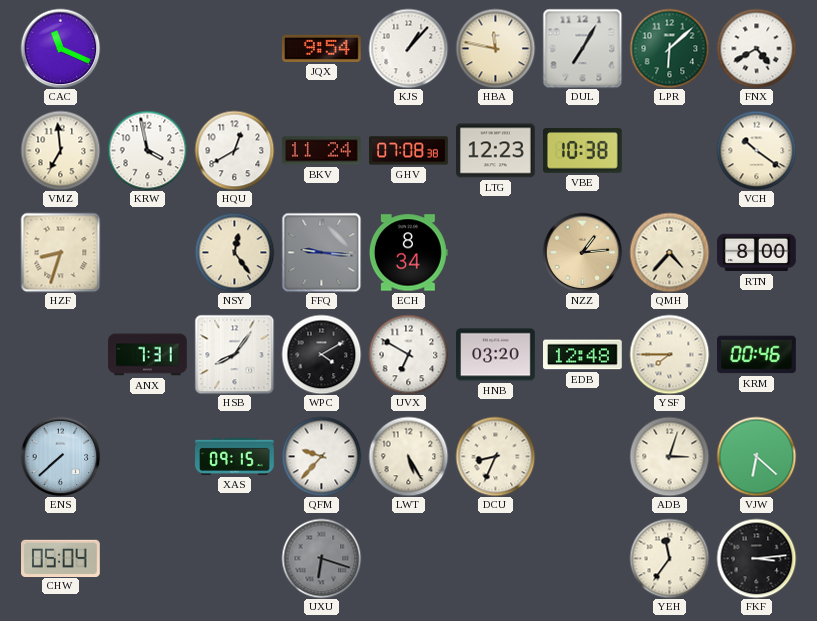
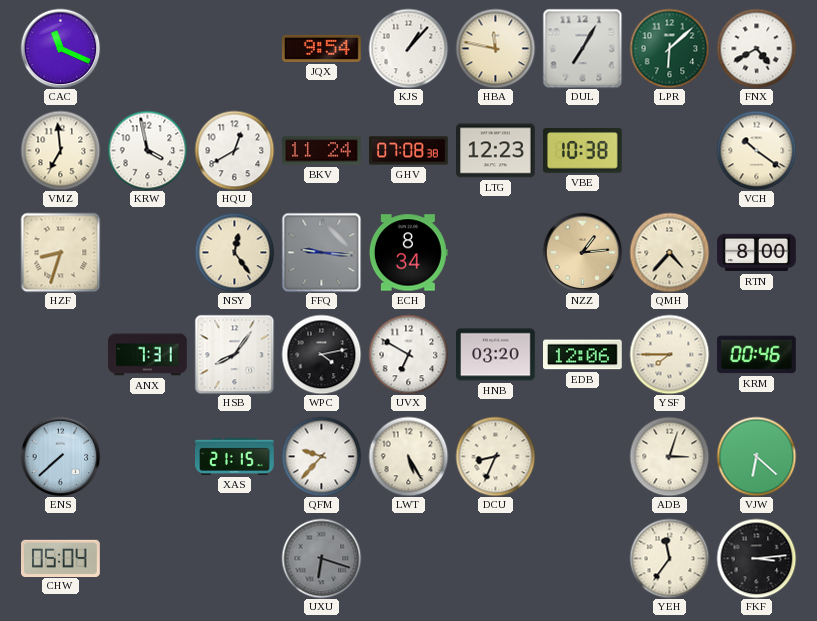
WPC: 4:10 -> 4:13 (321, 354)
EDB: 12:48 -> 12:06 (583, 355)
XAS: 09:15 -> 21:15 (235, 456)
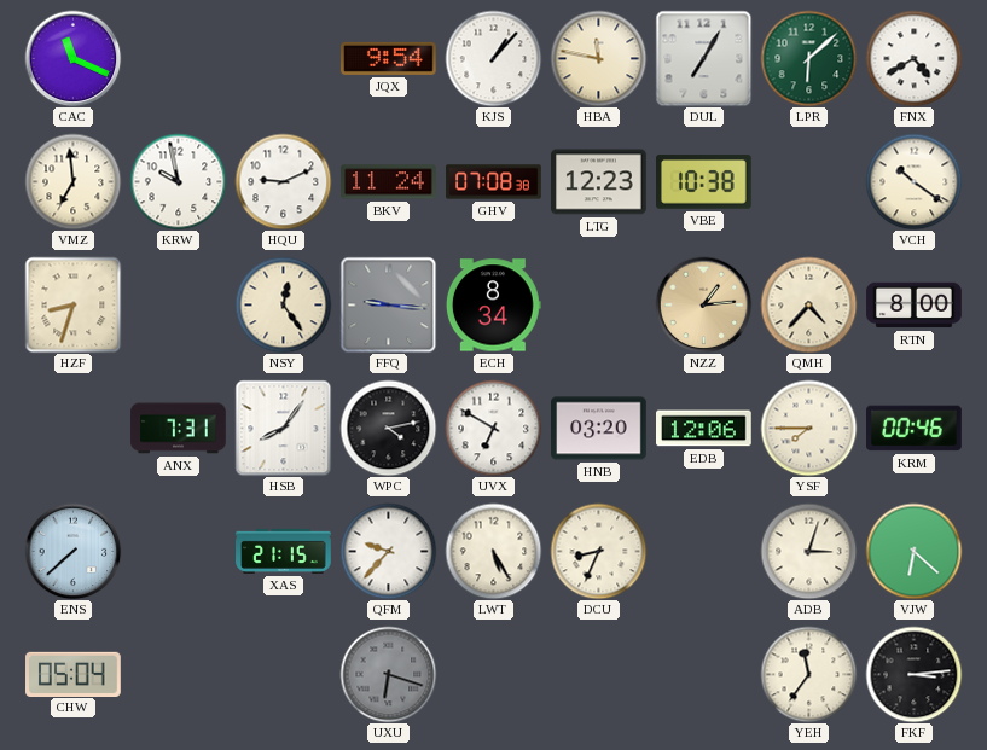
KRW: 3:58 -> 9:58 (178, 181)
HQU: 12:40 -> 9:11 (283, 181)
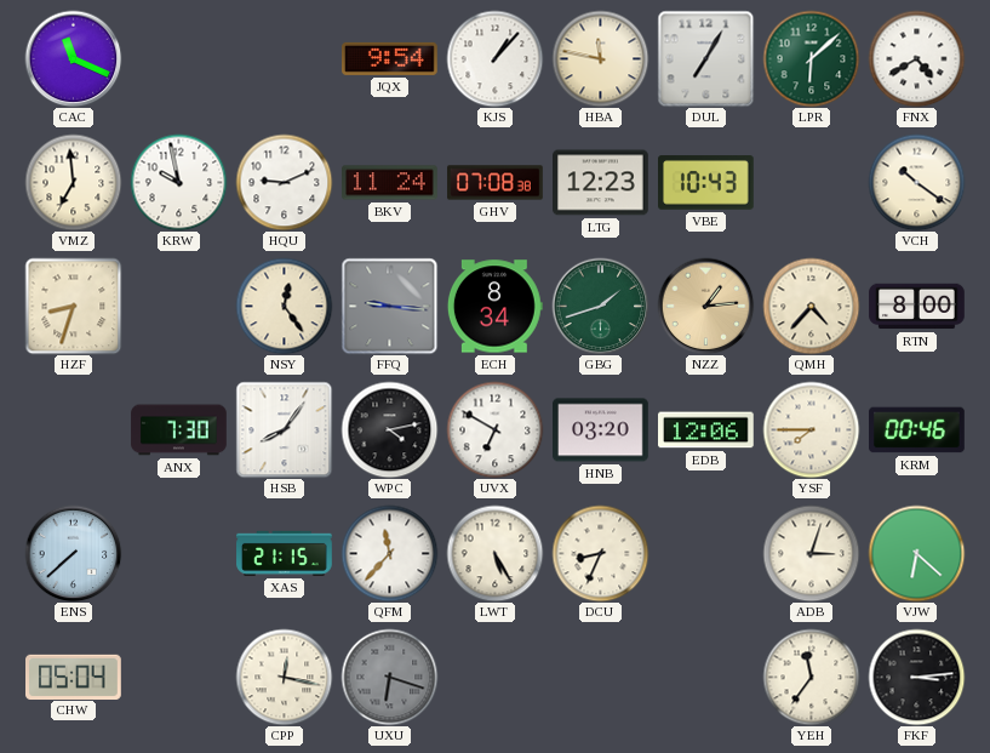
VBE: 10:38 -> 10:43 (706, 183)
GBG: none -> 1:42 (600, 306)
ANX: 7:31 -> 7:30 (179, 430)
QFM: 9:37 -> 11:37 (389, 553)
CPP: none -> 12:17 (284, 677)
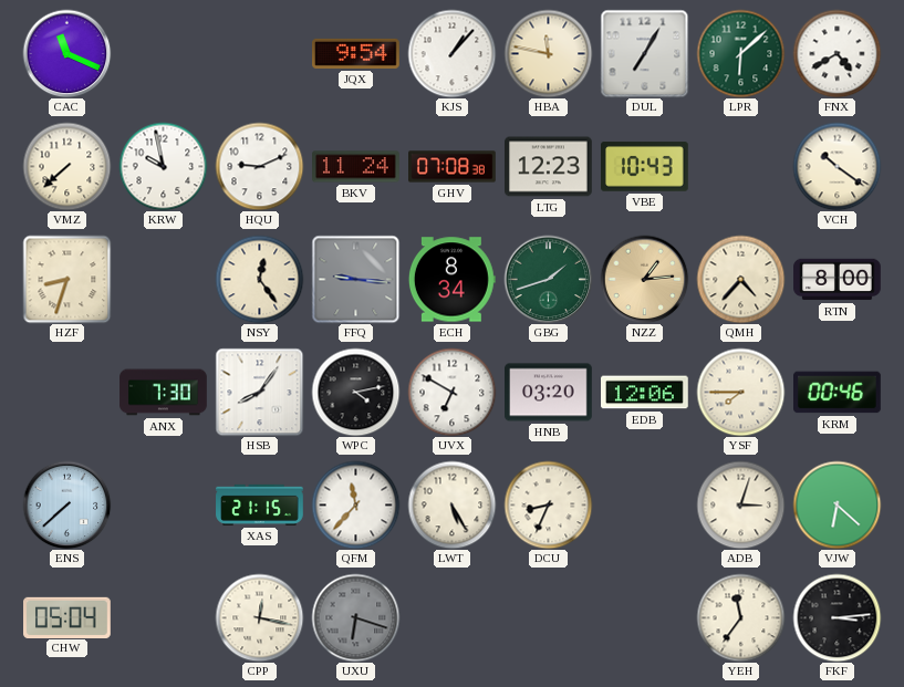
VMZ: 6:59 -> 7:38 (66, 166)
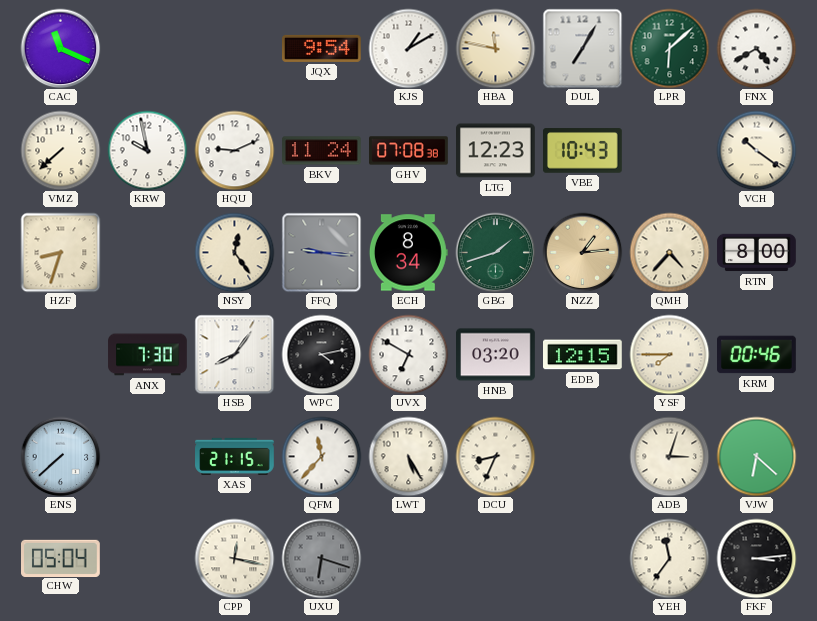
KJS: 1:07 -> 1:10 (408, 48)
EDB: 12:06 -> 12:15 (583, 355)
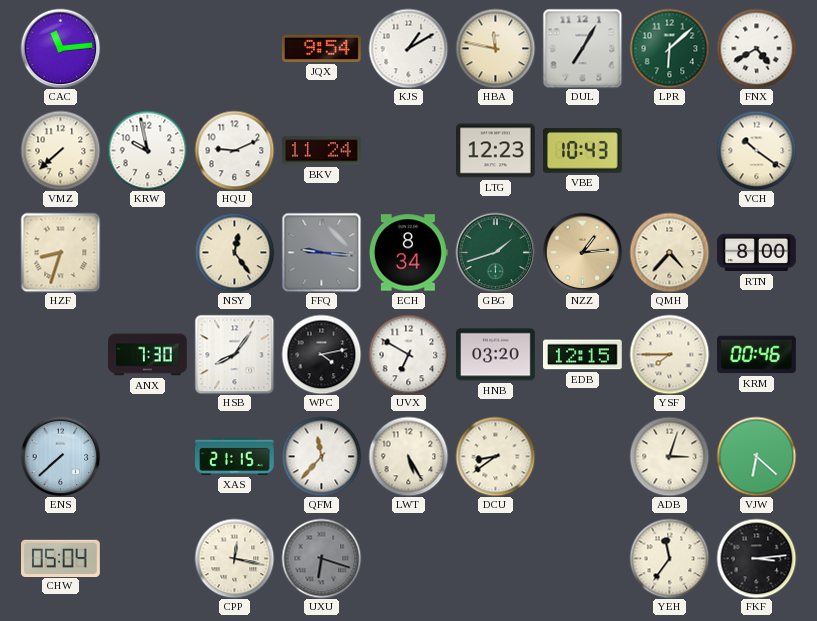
CAC: 11:19 -> 11:14 (60, 48)
GHV: 07:08 -> none (409, 151)
DCU: 8:34 -> 8:39 (495, 456)
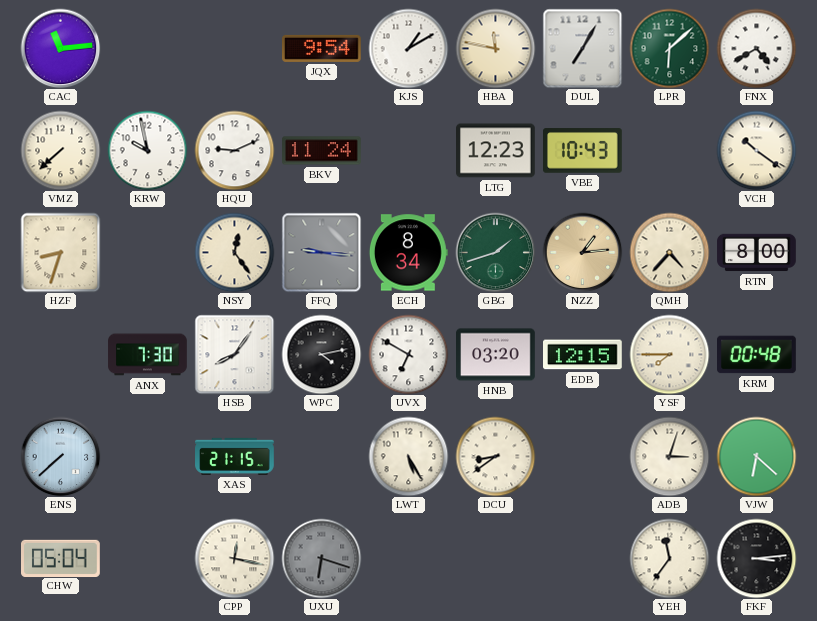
KRM: 00:46 -> 00:48 (757, 355)
QFM: 11:37 -> none (321, 456)
